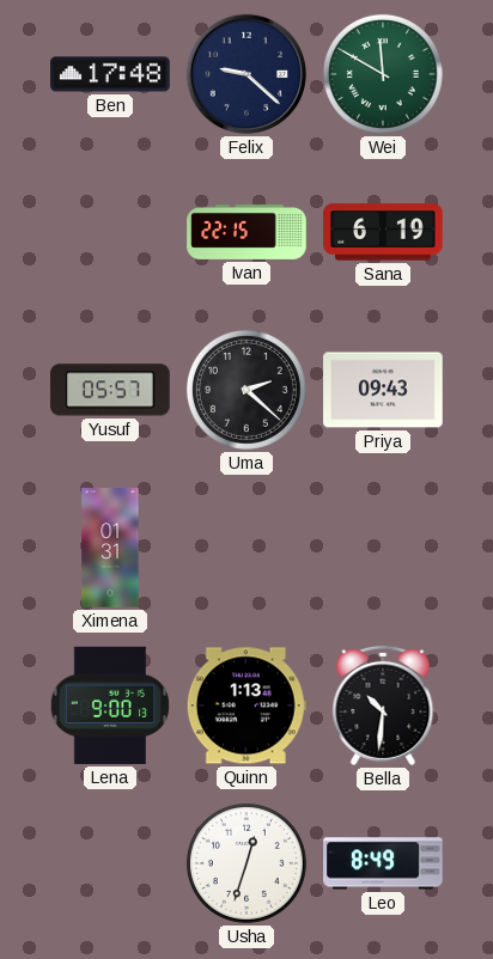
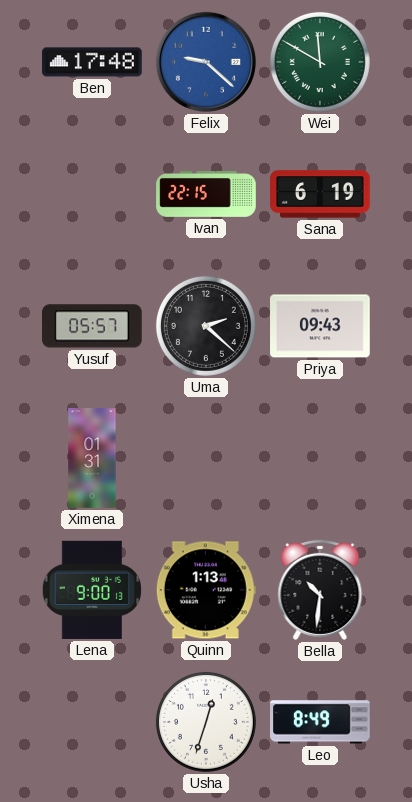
Felix dial: navy -> blue (206, 62)
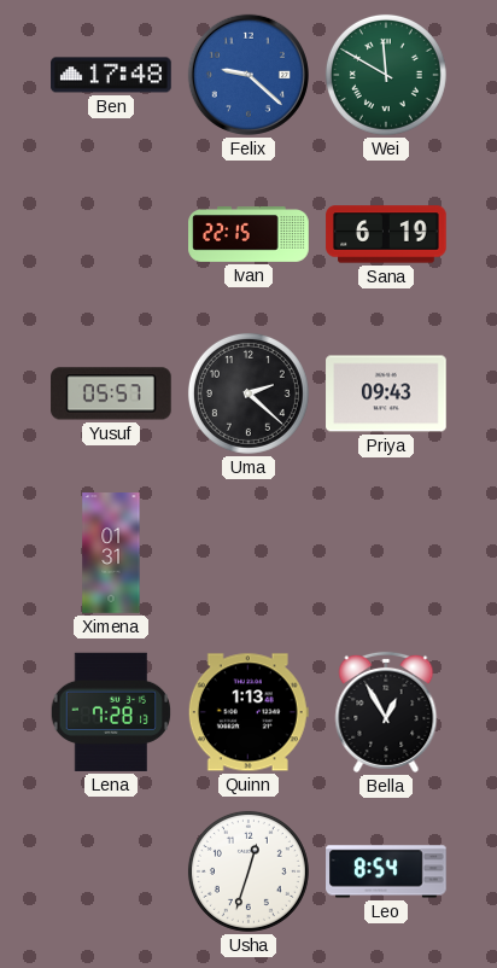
Lena: 9:00 -> 7:28 (110, 712)
Bella: 10:31 -> 12:55 (386, 712)
Leo: 8:49 -> 8:54 (386, 871)
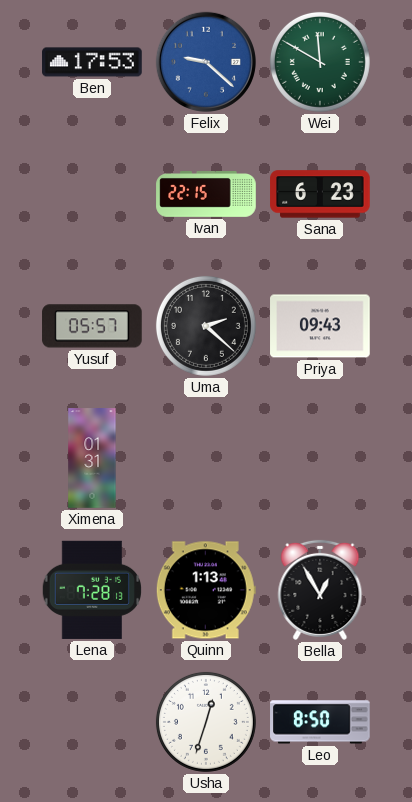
Ben: 17:48 -> 17:53 (92, 62)
Sana: 6:19 -> 6:23 (320, 194)
Leo: 8:54 -> 8:50 (320, 722)
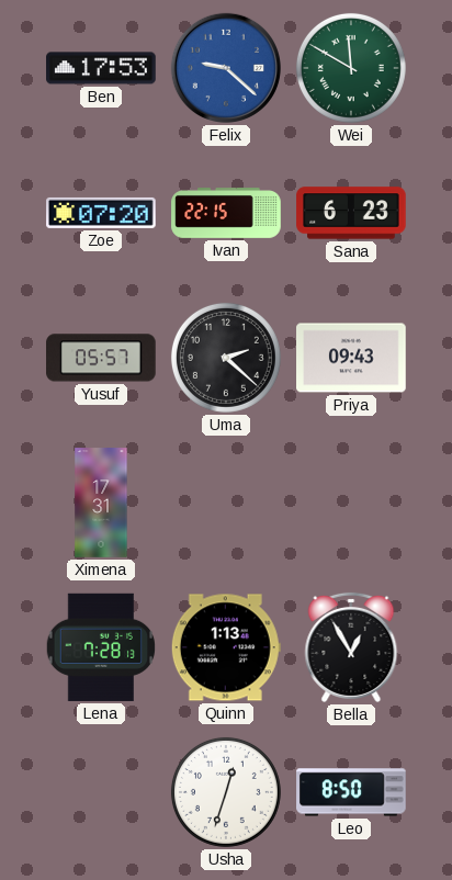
Zoe: none -> 07:20 (101, 213)
Ximena: 01:31 -> 17:31 (101, 503)
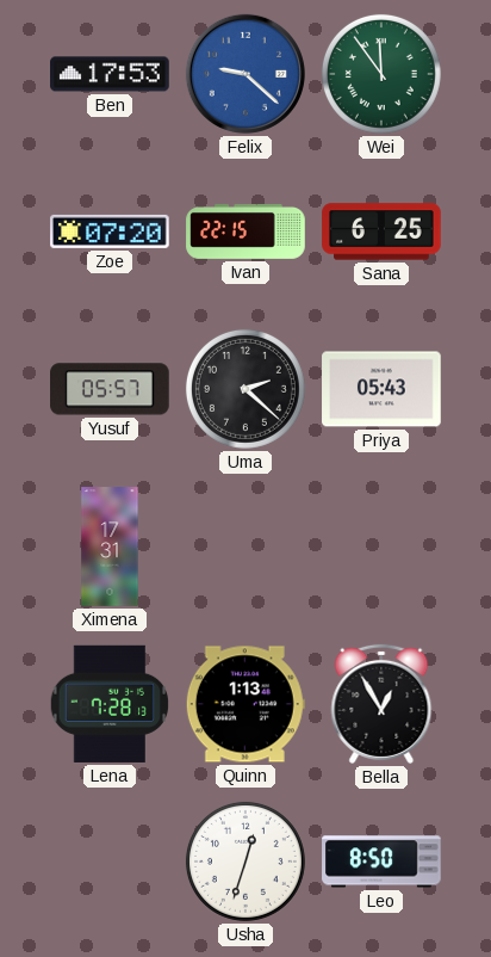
Wei: 11:50 -> 11:54 (381, 74)
Sana: 6:23 -> 6:25 (381, 231)
Priya: 09:43 -> 05:43 (381, 389)
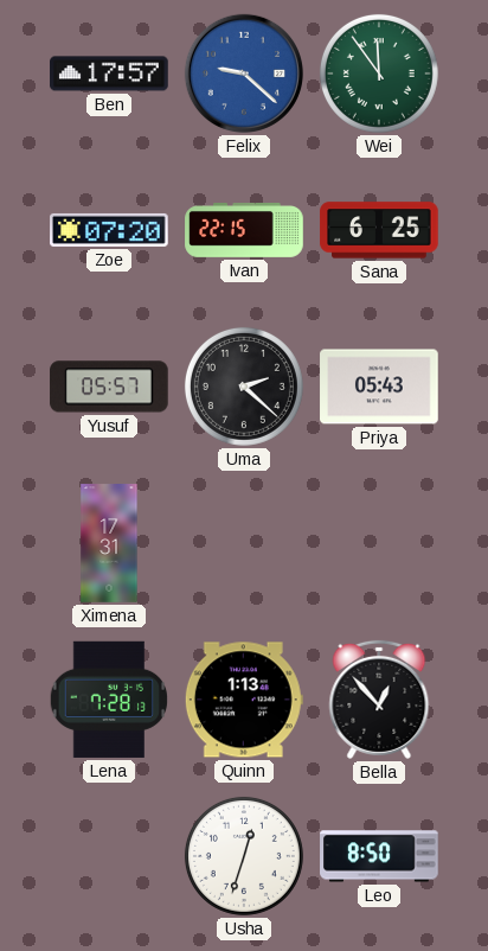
Ben: 17:53 -> 17:57 (109, 74)
Bella: 12:55 -> 12:53 (379, 700)
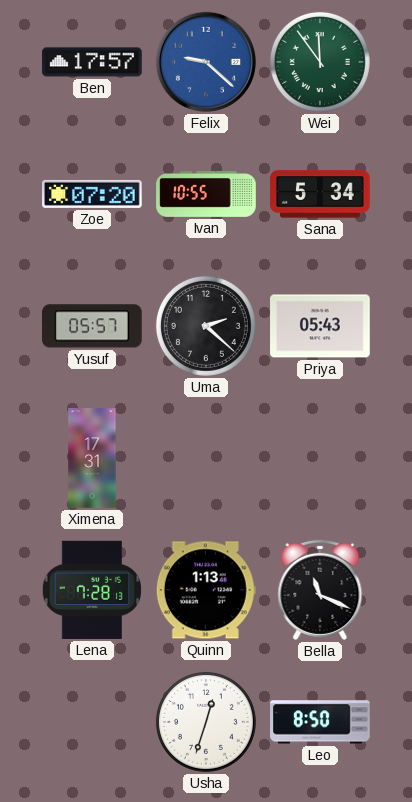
Ivan: 22:15 -> 10:55 (206, 195)
Sana: 6:25 -> 5:34 (320, 194)
Bella: 12:53 -> 11:19 (320, 590)
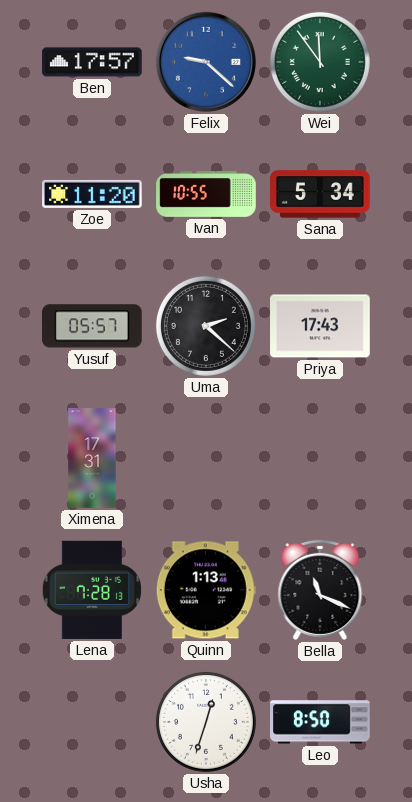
Zoe: 07:20 -> 11:20 (92, 194)
Priya: 05:43 -> 17:43 (320, 326)
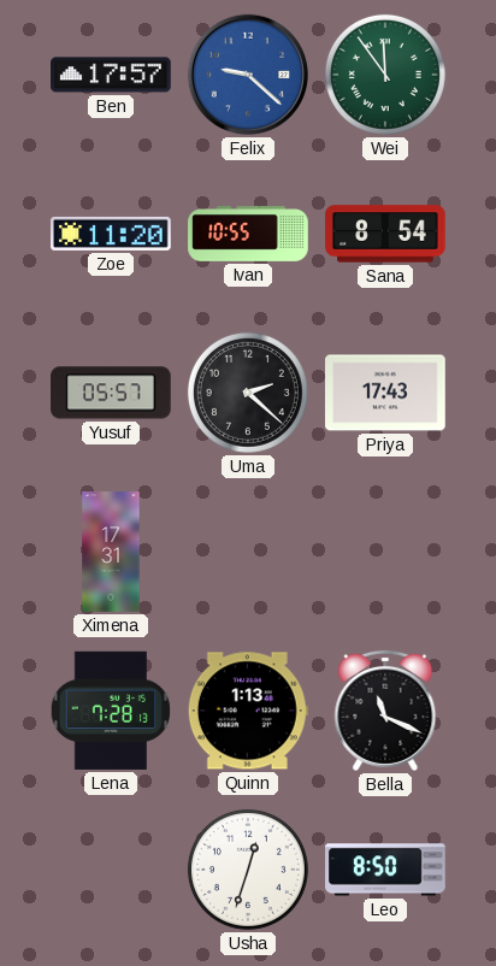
Sana: 5:34 -> 8:54 (385, 234)
